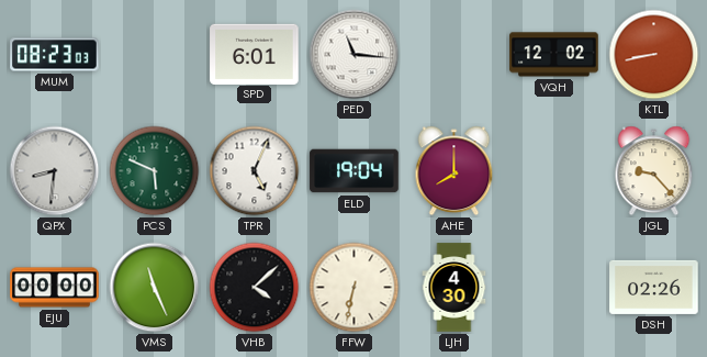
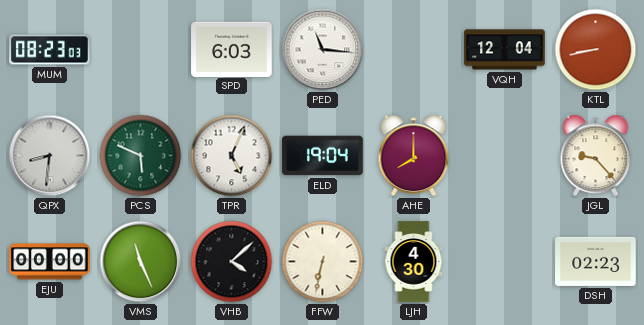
SPD: 6:01 -> 6:03 (232, 49)
VQH: 12:02 -> 12:04 (505, 50)
DSH: 02:26 -> 02:23 (596, 261)
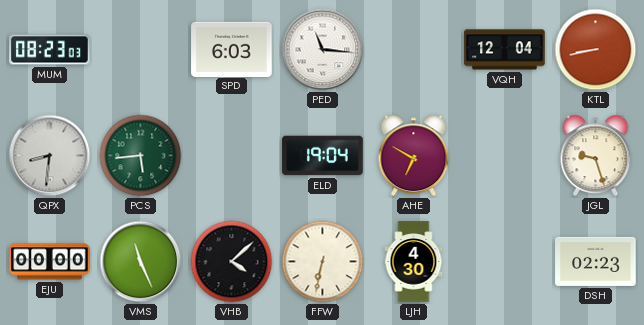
PCS: 5:49 -> 5:44 (141, 156)
TPR: 5:04 -> none (232, 156)
AHE: 8:00 -> 6:50 (414, 156)
JGL: 9:23 -> 9:27 (596, 156)
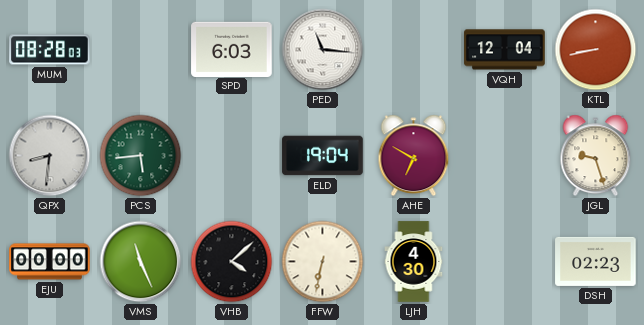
MUM: 08:23 -> 08:28 (50, 50)
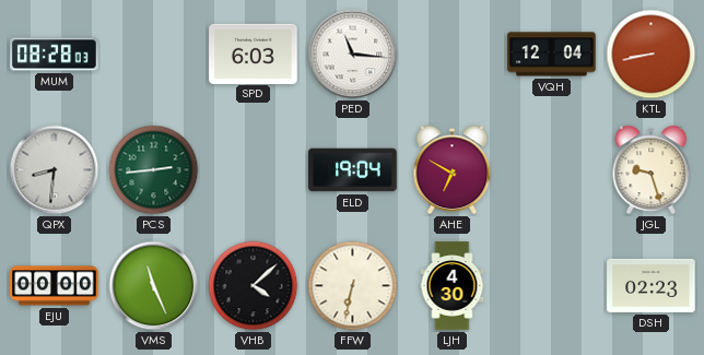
PCS: 5:44 -> 2:44 (154, 170)
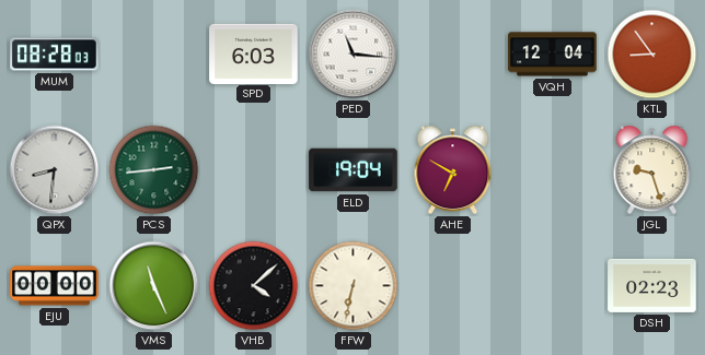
KTL: 8:43 -> 8:54 (652, 55)
LJH: 4:30 -> none (453, 286)
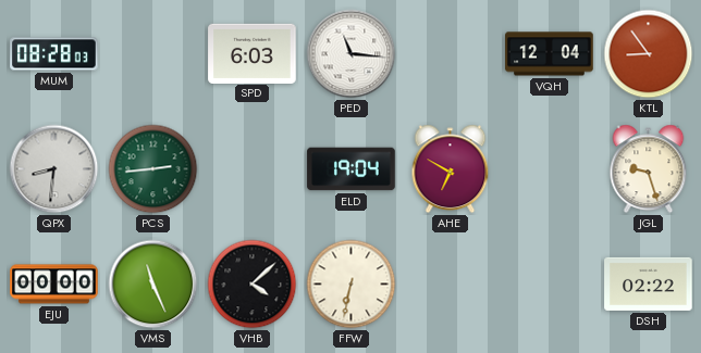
DSH: 02:23 -> 02:22 (649, 283)
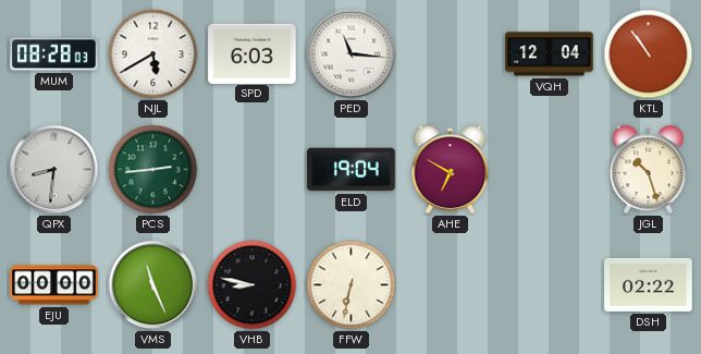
NJL: none -> 5:40 (153, 54)
KTL: 8:54 -> 10:54 (649, 54)
JGL: 9:27 -> 10:27 (649, 170)
VHB: 4:08 -> 8:47 (253, 285)
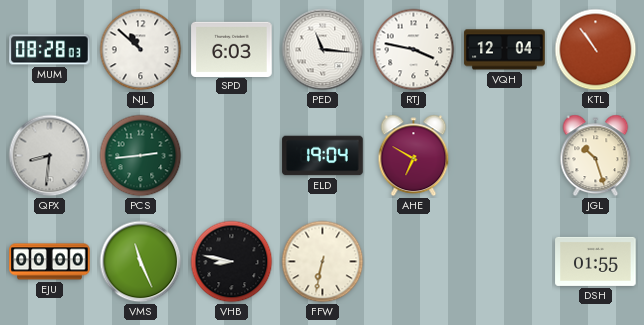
NJL: 5:40 -> 10:52 (141, 50)
RTJ: none -> 3:47 (414, 50)
DSH: 02:22 -> 01:55 (596, 261)
